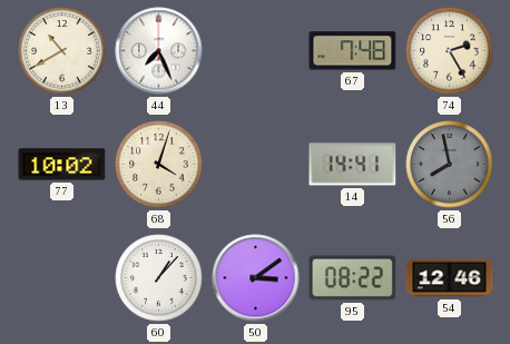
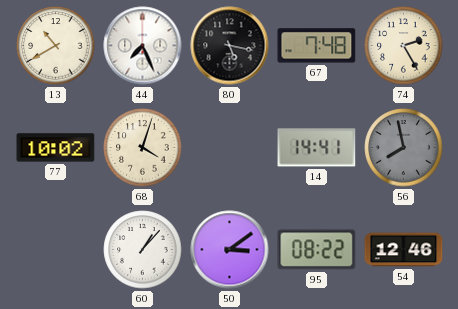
80: none -> 5:17 (230, 46)
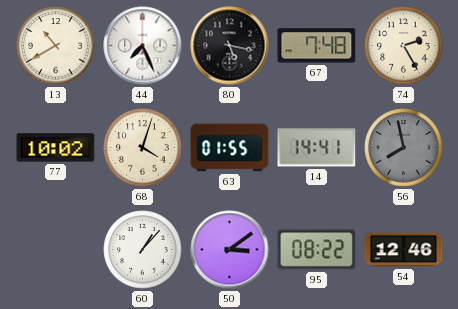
63: none -> 01:55 (230, 148)
